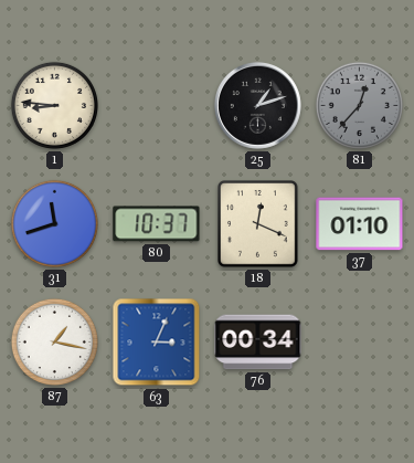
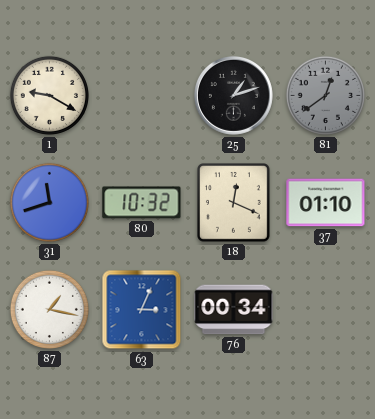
1: 8:46 -> 9:20 (49, 95)
81: 12:37 -> 12:39 (325, 95)
80: 10:37 -> 10:32 (142, 203)
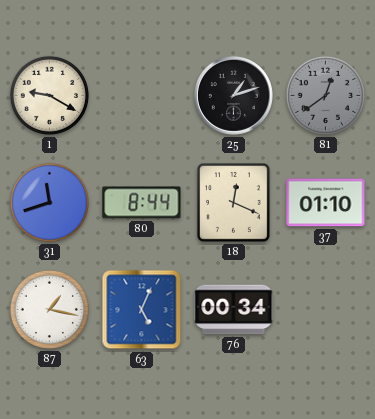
80: 10:32 -> 8:44 (142, 203)
63: 3:04 -> 5:04 (142, 310)
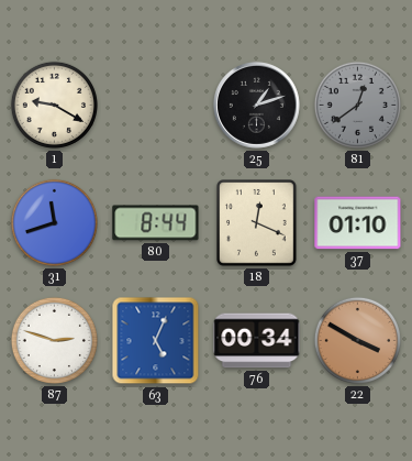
87: 1:17 -> 2:48 (54, 340)
22: none -> 3:50 (357, 340)
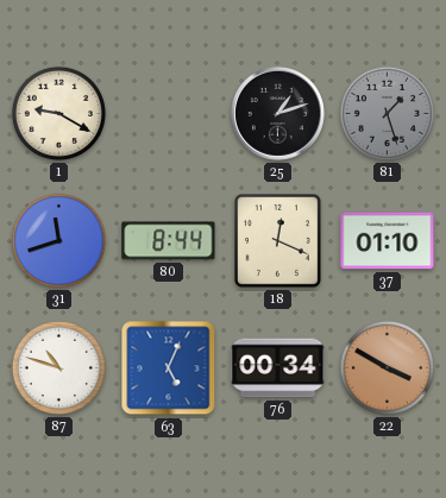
81: 12:39 -> 1:27 (387, 113)
87: 2:48 -> 10:48 (58, 367)
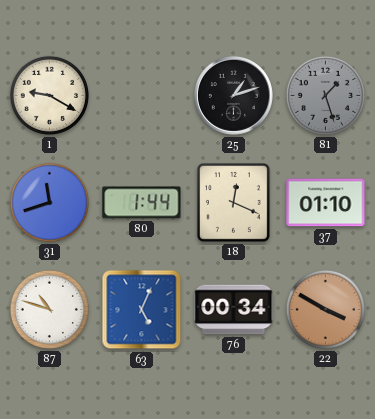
80: 8:44 -> 1:44 (142, 203)
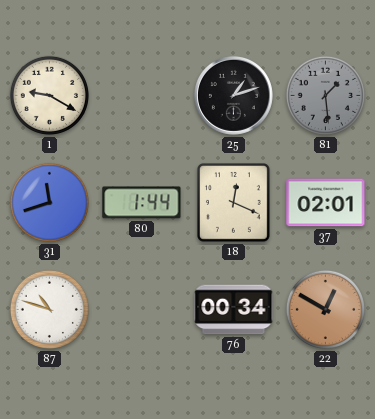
81: 1:27 -> 1:29 (325, 95)
37: 01:10 -> 02:01 (326, 203)
63: 5:04 -> none (142, 310)
22: 3:50 -> 12:50 (325, 309)
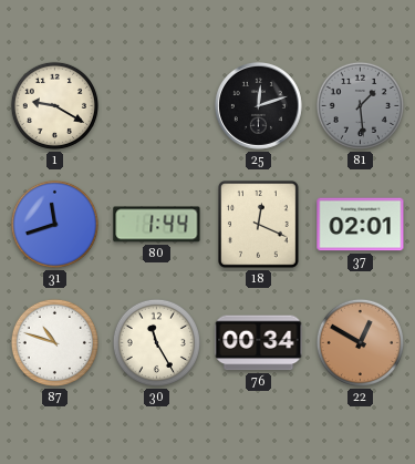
25: 1:12 -> 12:12 (258, 105)
30: none -> 11:25 (156, 342)
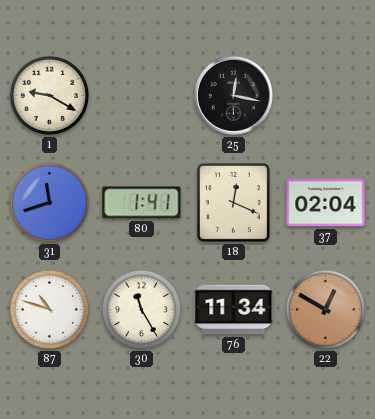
25: 12:12 -> 12:17 (233, 95)
81: 1:29 -> none (360, 105)
80: 1:44 -> 1:41 (142, 203)
37: 02:01 -> 02:04 (326, 203)
76: 00:34 -> 11:34 (234, 310)
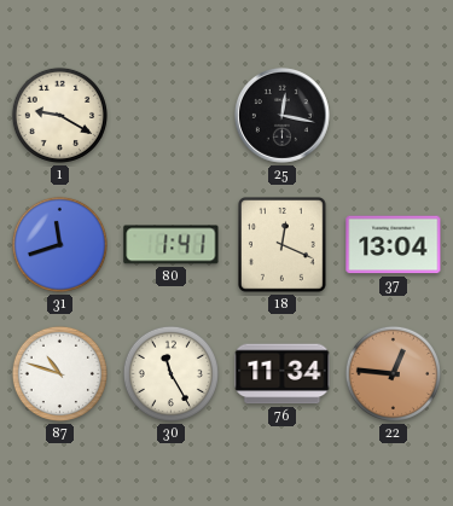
37: 02:04 -> 13:04 (394, 245)
22: 12:50 -> 12:46 (393, 373)
